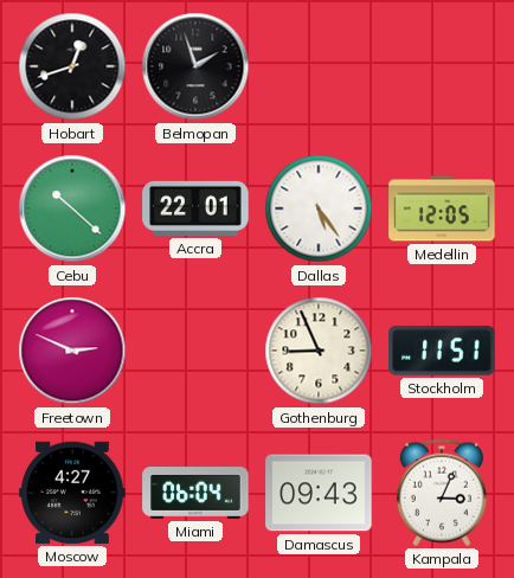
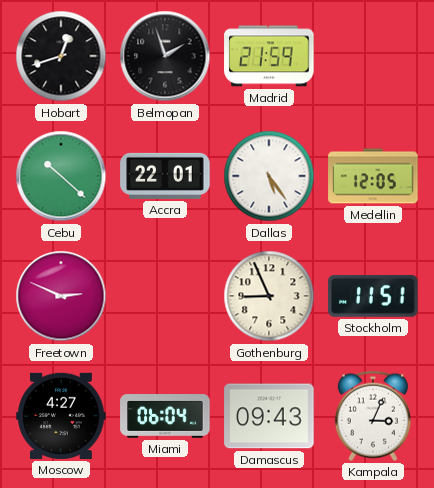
Madrid: none -> 21:59 (269, 56)
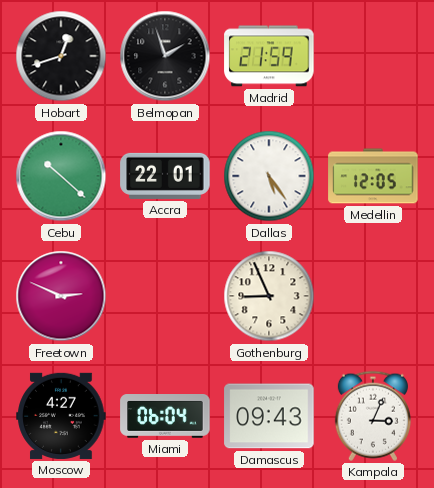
Stockholm: 11:51 -> none (373, 296)
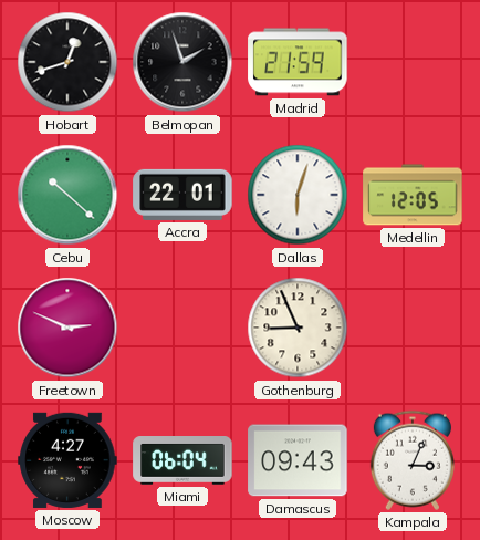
Dallas: 5:24 -> 6:03 (298, 195)
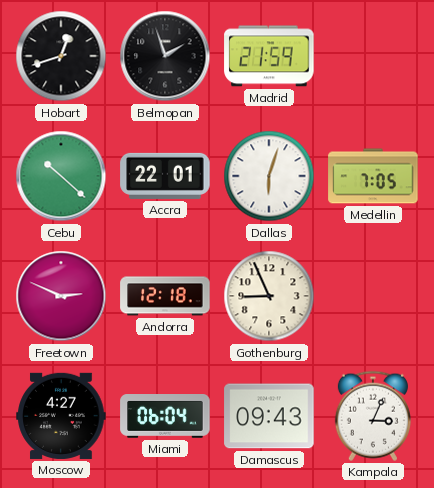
Medellin: 12:05 -> 7:05 (373, 176)
Andorra: none -> 12:18 (165, 296)
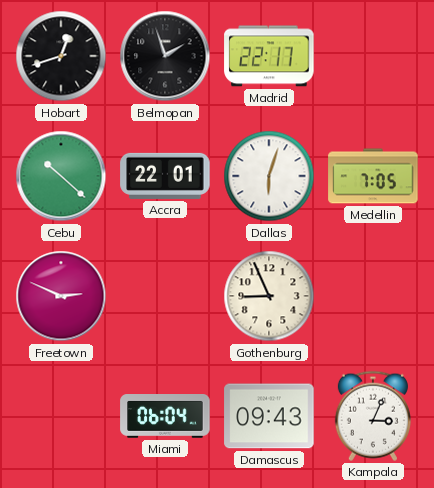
Madrid: 21:59 -> 22:17 (269, 56)
Andorra: 12:18 -> none (165, 296)
Moscow: 4:27 -> none (61, 416)
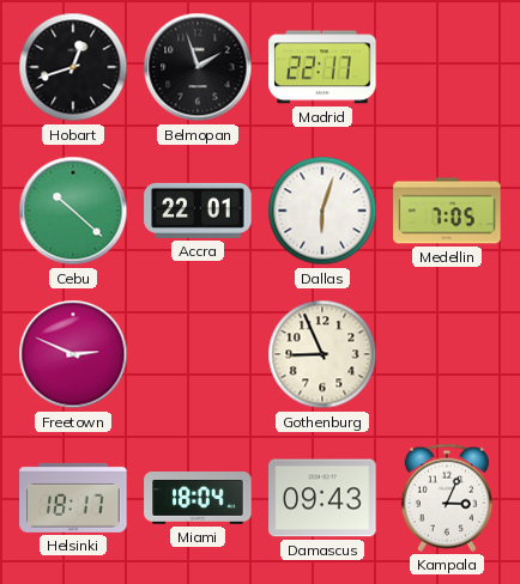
Helsinki: none -> 18:17 (73, 498)
Miami: 06:04 -> 18:04 (198, 499)
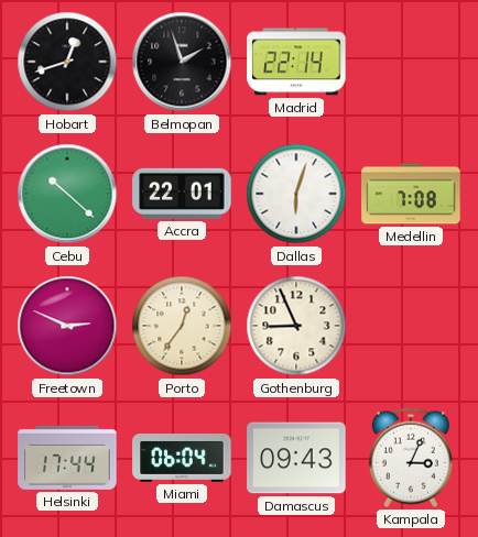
Madrid: 22:17 -> 22:14 (296, 62)
Medellin: 7:05 -> 7:08 (411, 194)
Porto: none -> 12:36 (182, 326)
Helsinki: 18:17 -> 17:44 (67, 458)
Miami: 18:04 -> 06:04 (182, 459)
